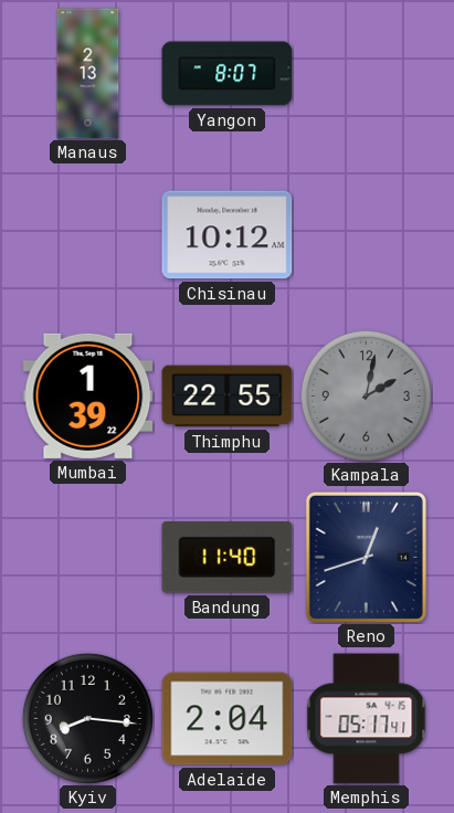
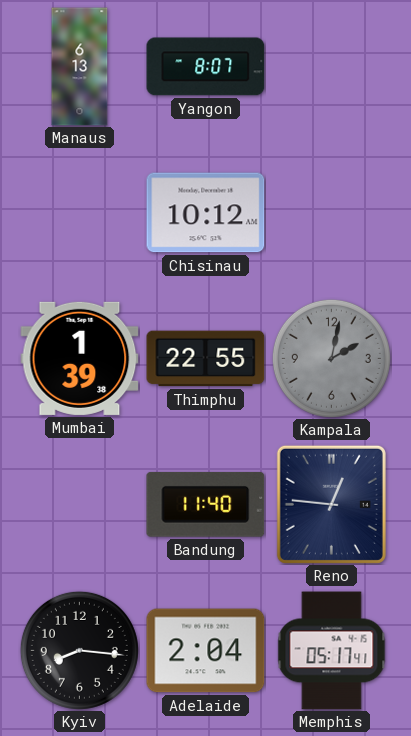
Manaus: 2:13 -> 6:13 (80, 67)
Mumbai: 1:39:22 -> 1:39:38 (80, 358)
Reno: 12:42 -> 12:46 (331, 504)
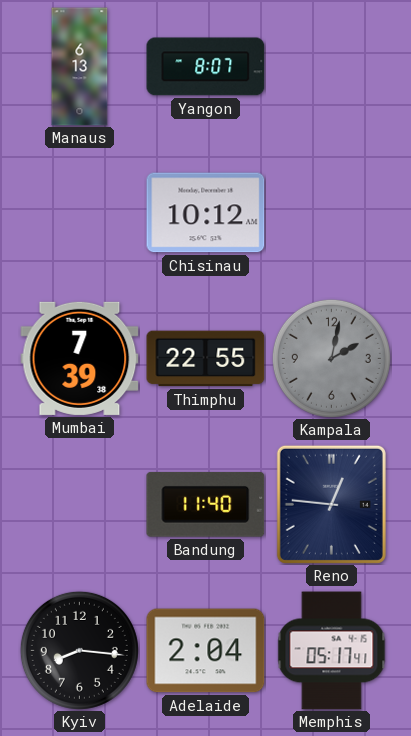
Mumbai: 1:39 -> 7:39 (80, 358)
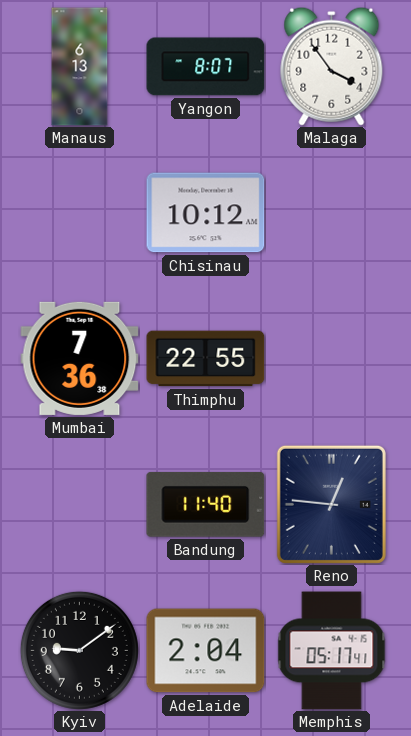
Malaga: none -> 3:54 (332, 66)
Mumbai: 7:39 -> 7:36 (80, 358)
Kampala: 2:02 -> none (331, 358)
Kyiv: 8:16 -> 9:09 (79, 650)
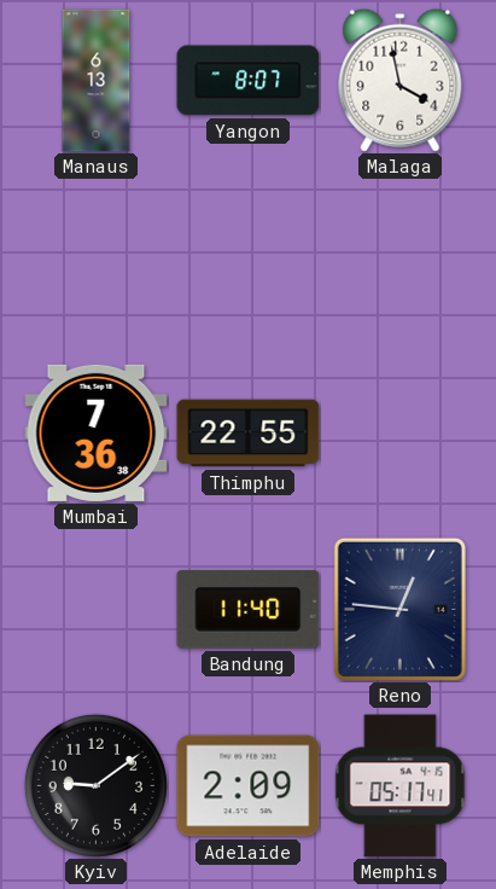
Malaga: 3:54 -> 3:58 (401, 80)
Chisinau: 10:12 -> none (206, 213)
Adelaide: 2:04 -> 2:09 (249, 786)
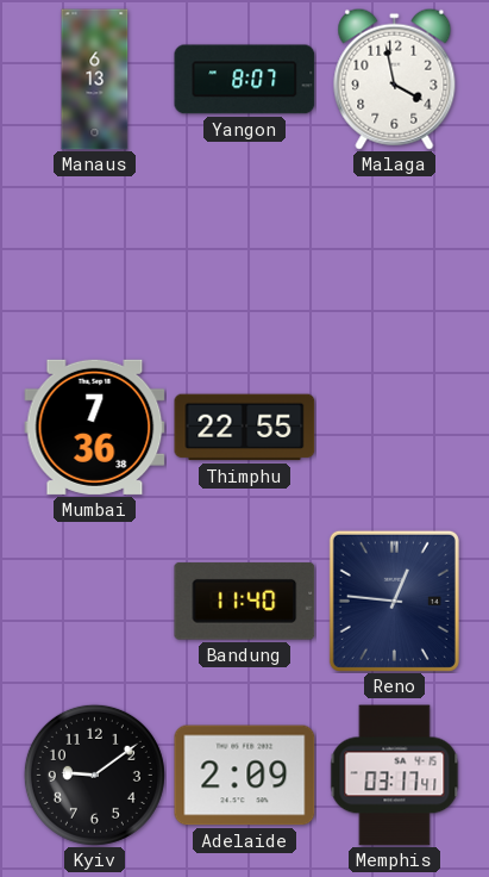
Memphis: 05:17 -> 03:17 (395, 776)
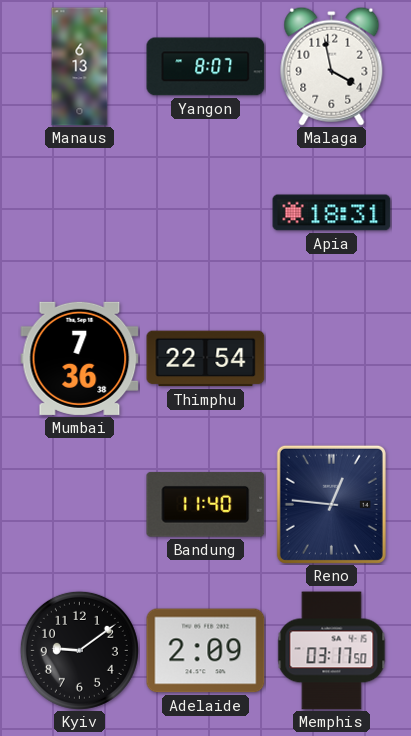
Apia: none -> 18:31 (332, 213)
Thimphu: 22:55 -> 22:54 (206, 359)
Memphis: 03:17:41 -> 03:17:50 (332, 651)
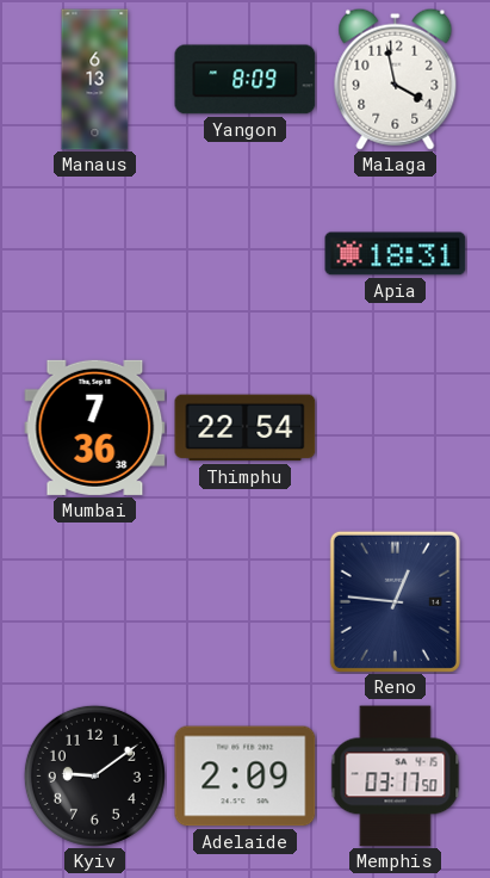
Yangon: 8:07 -> 8:09 (246, 80)
Bandung: 11:40 -> none (206, 504)
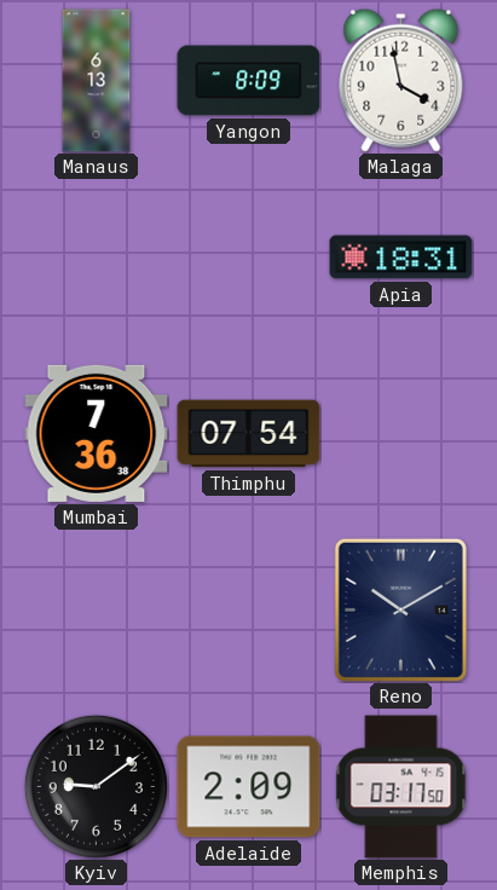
Thimphu: 22:54 -> 07:54 (249, 434)
Reno: 12:46 -> 10:10 (400, 609)
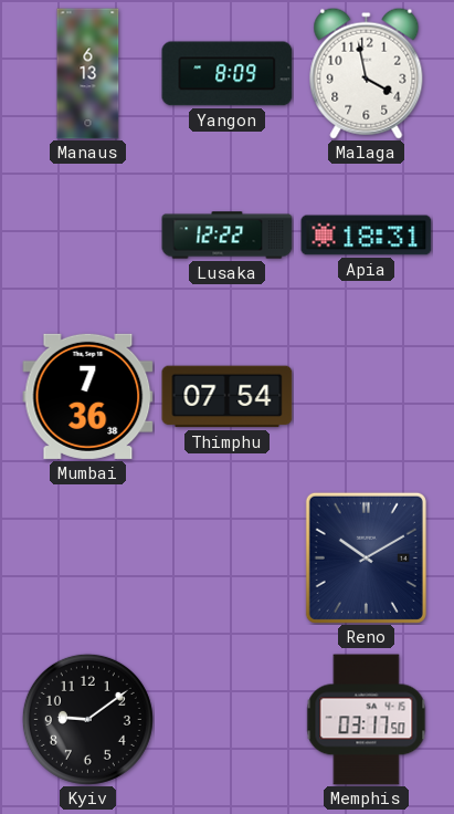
Lusaka: none -> 12:22 (228, 236)
Adelaide: 2:09 -> none (249, 787)
